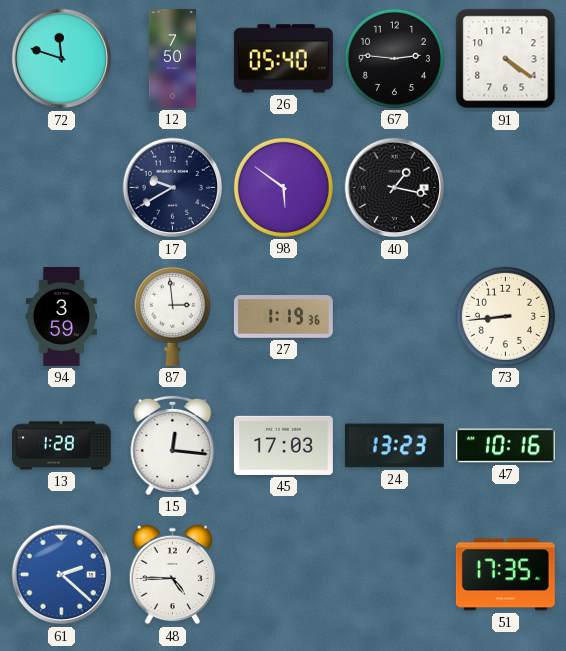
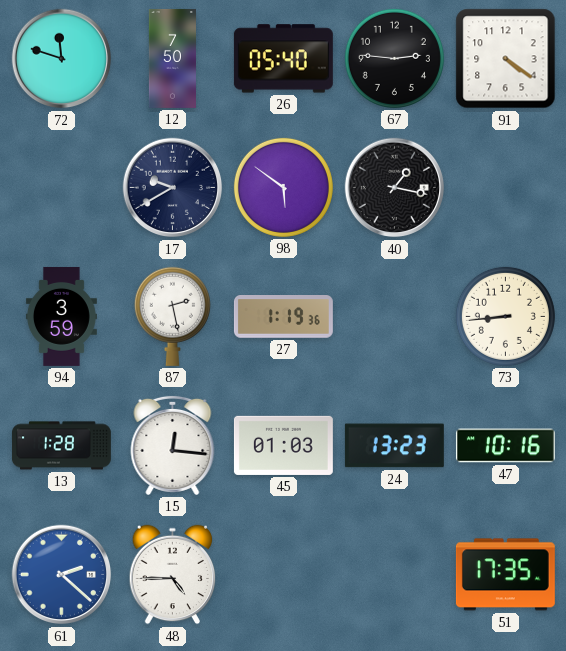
87: 2:59 -> 2:28 (172, 316)
45: 17:03 -> 01:03 (283, 445)
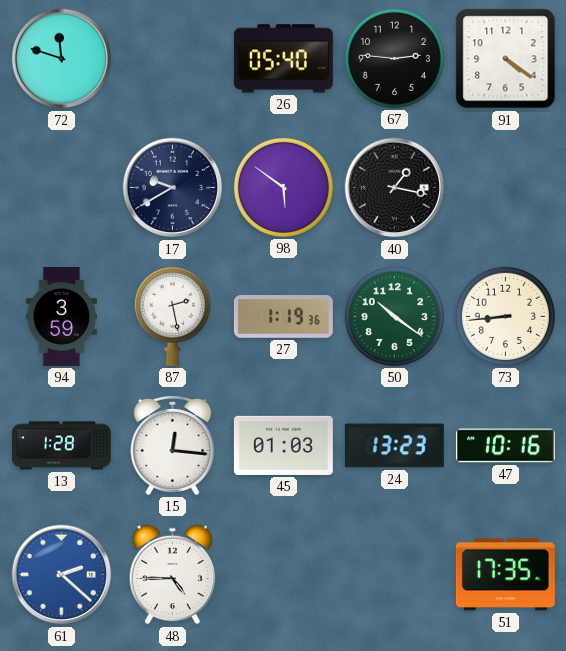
12: 7:50 -> none (172, 58)
50: none -> 10:21 (394, 316)
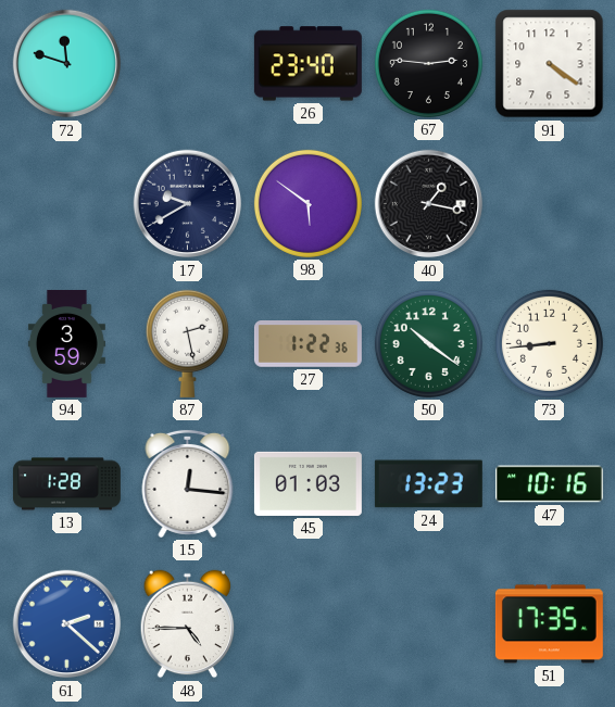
26: 05:40 -> 23:40 (307, 64)
27: 1:19 -> 1:22 (307, 344)
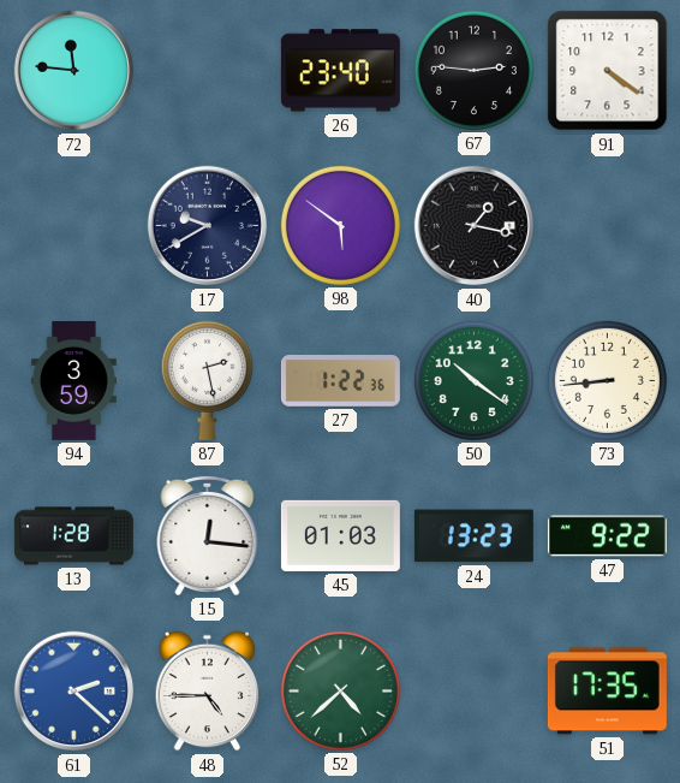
72: 11:48 -> 11:46 (74, 71)
47: 10:16 -> 9:22 (607, 536)
52: none -> 4:38 (340, 690)
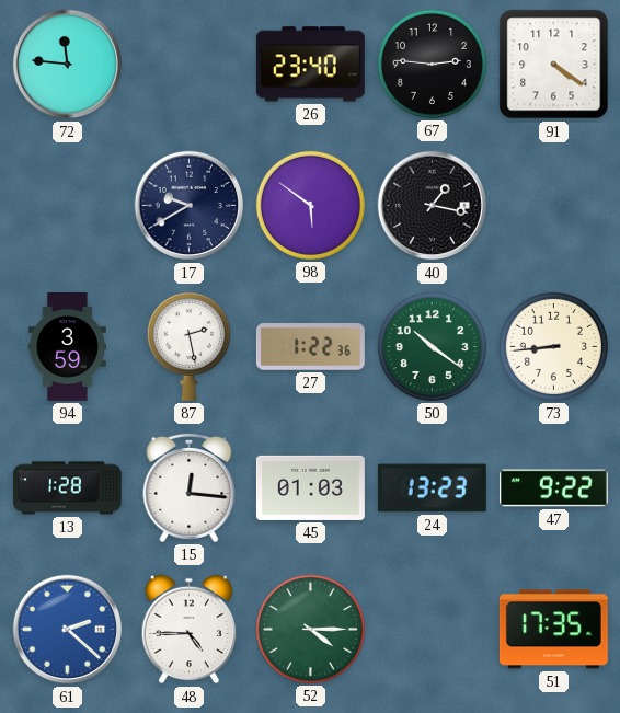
52: 4:38 -> 4:15 (310, 629)
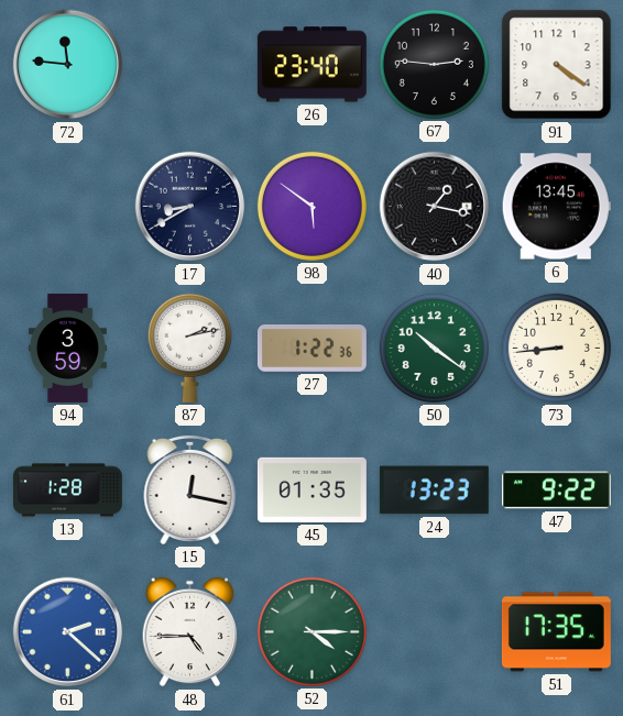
17: 9:40 -> 8:40 (190, 207)
6: none -> 13:45 (556, 207)
87: 2:28 -> 2:13 (189, 348)
15: 12:16 -> 12:17 (190, 489)
45: 01:03 -> 01:35 (311, 489)
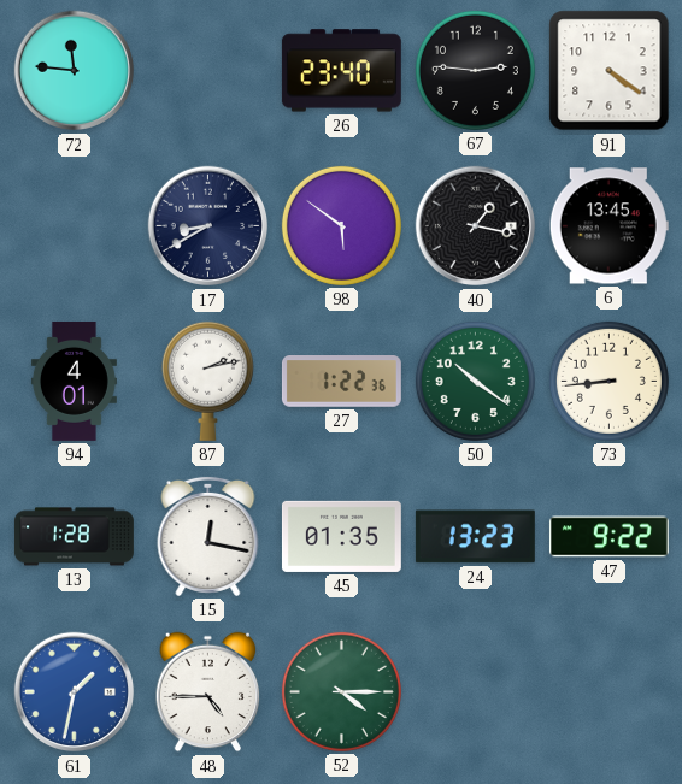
94: 3:59 -> 4:01 (74, 381)
61: 2:22 -> 1:32 (75, 692)
51: 17:35 -> none (556, 632)
